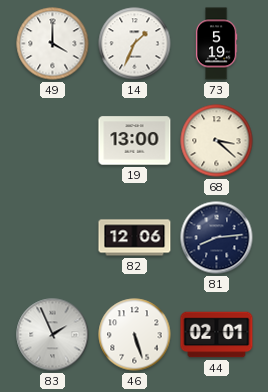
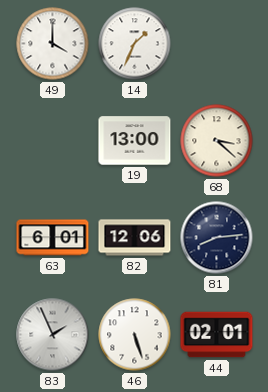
73: 5:19 -> none (216, 44)
63: none -> 6:01 (53, 238)
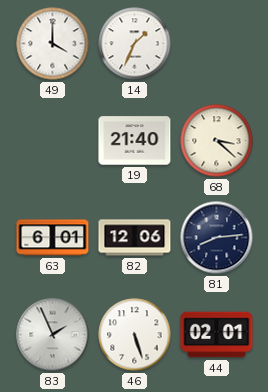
19: 13:00 -> 21:40 (135, 141)
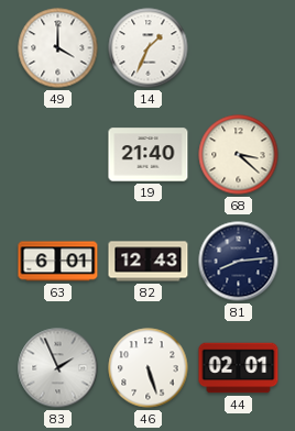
82: 12:06 -> 12:43 (149, 262)
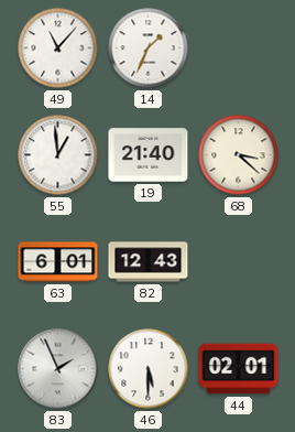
49: 4:00 -> 11:07 (58, 48)
55: none -> 12:59 (58, 155)
81: 8:14 -> none (239, 262)
46: 5:27 -> 5:30 (149, 369)
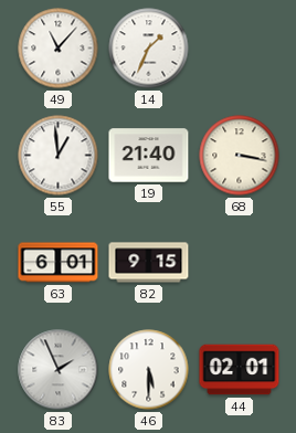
68: 3:22 -> 3:17 (240, 156)
82: 12:43 -> 9:15 (149, 263)
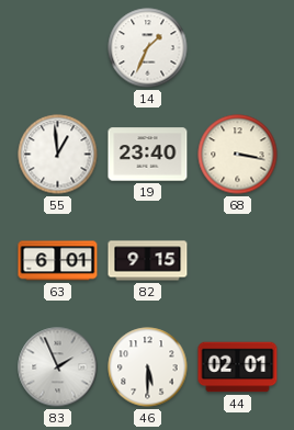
49: 11:07 -> none (59, 49)
19: 21:40 -> 23:40 (148, 155)
